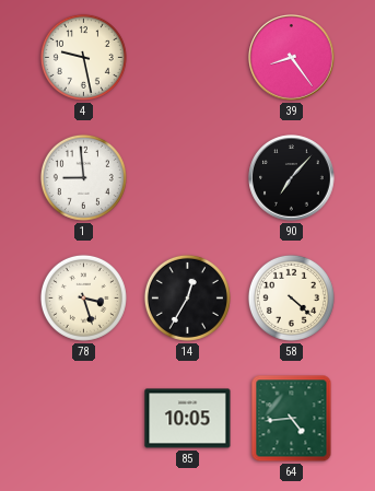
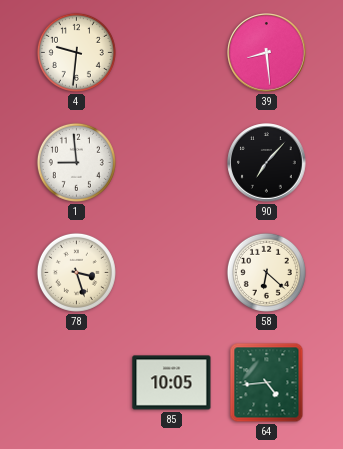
4: 9:28 -> 9:31 (76, 52)
39: 8:24 -> 8:29 (267, 53)
14: 12:35 -> none (187, 297)
58: 4:22 -> 6:22 (266, 272)
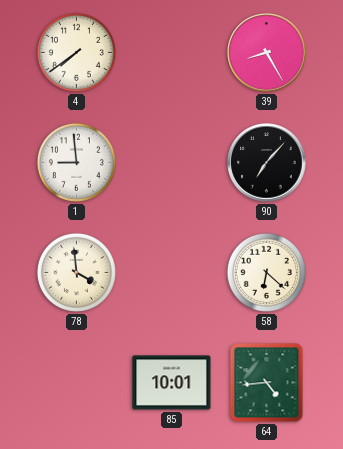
4: 9:31 -> 7:39 (76, 52)
39: 8:29 -> 8:25 (267, 53)
78: 3:27 -> 3:59 (76, 272)
85: 10:05 -> 10:01 (172, 383)
